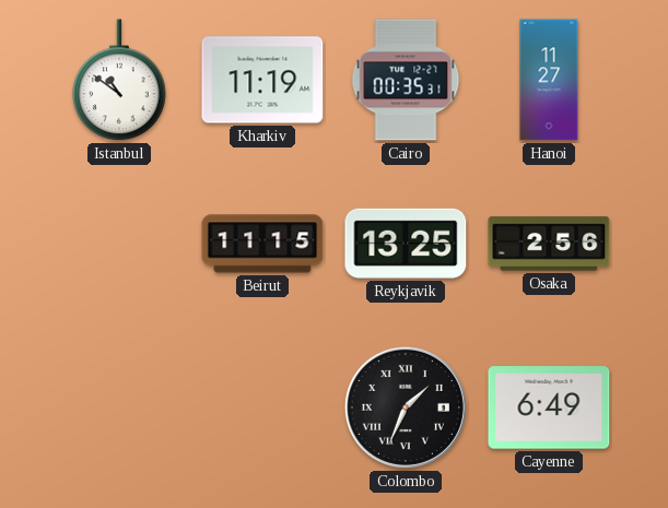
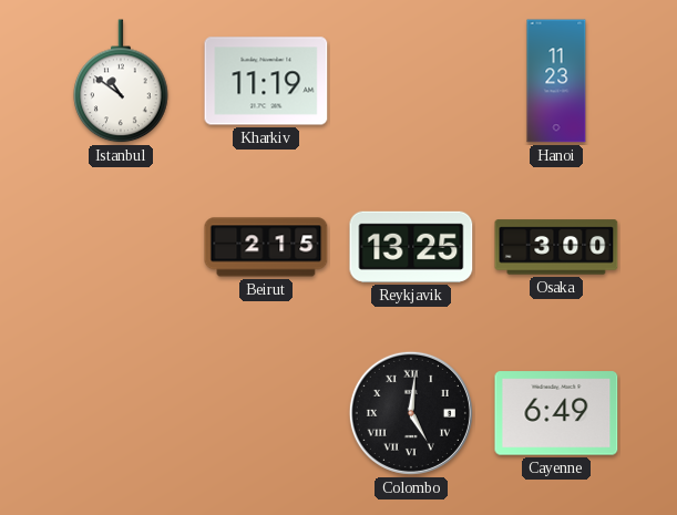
Cairo: 00:35 -> none (406, 80)
Hanoi: 11:27 -> 11:23 (556, 81)
Beirut: 11:15 -> 2:15 (266, 247)
Osaka: 2:56 -> 3:00 (556, 247)
Colombo: 1:34 -> 5:01 (411, 413)
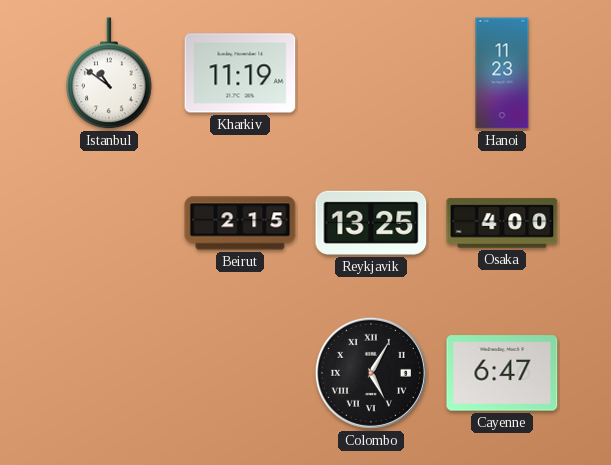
Osaka: 3:00 -> 4:00 (502, 223)
Colombo: 5:01 -> 5:05 (371, 373)
Cayenne: 6:49 -> 6:47 (502, 373)
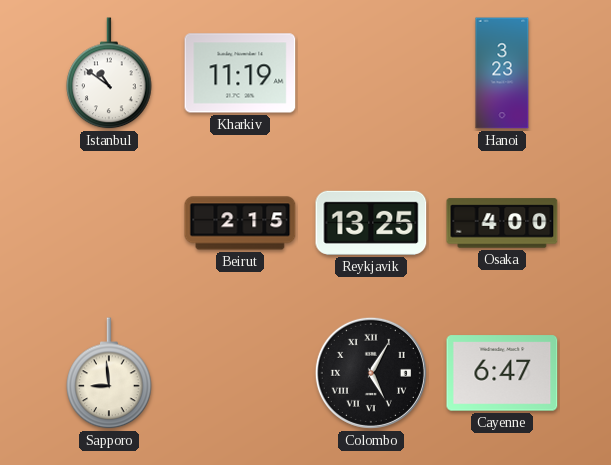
Hanoi: 11:23 -> 3:23 (502, 73)
Sapporo: none -> 8:59 (109, 374)
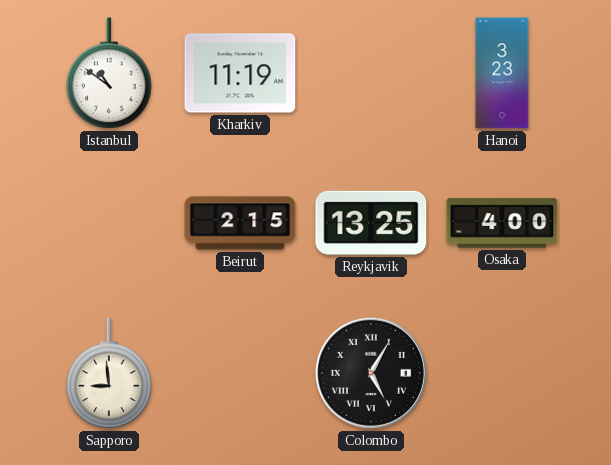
Cayenne: 6:47 -> none (502, 373)
